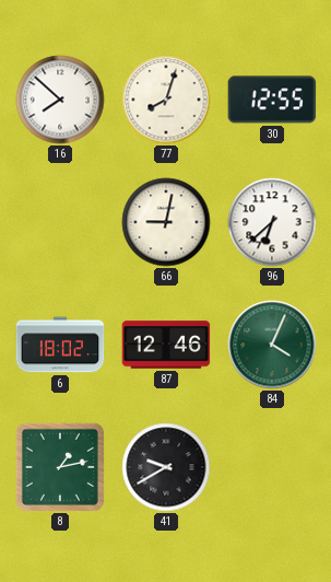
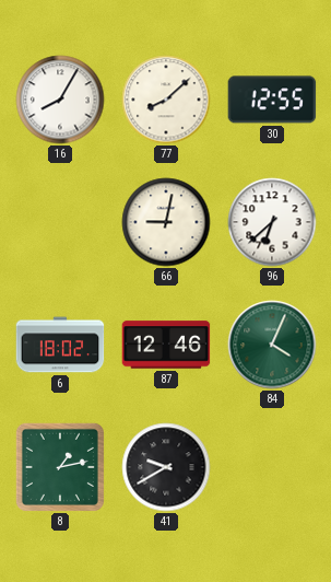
16: 7:52 -> 8:05 (60, 100)
77: 8:03 -> 8:08 (166, 100)
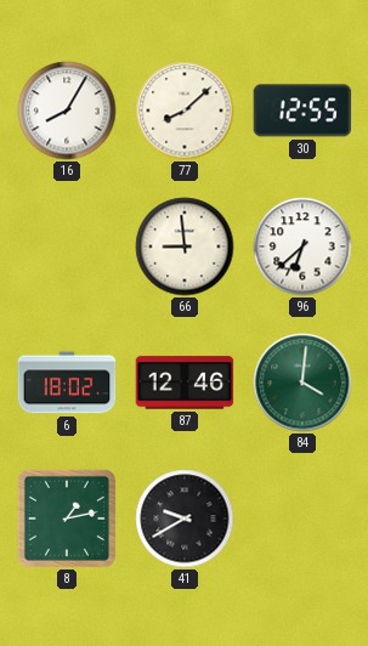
66: 9:02 -> 8:59 (185, 246)
84: 4:04 -> 4:01 (302, 382)
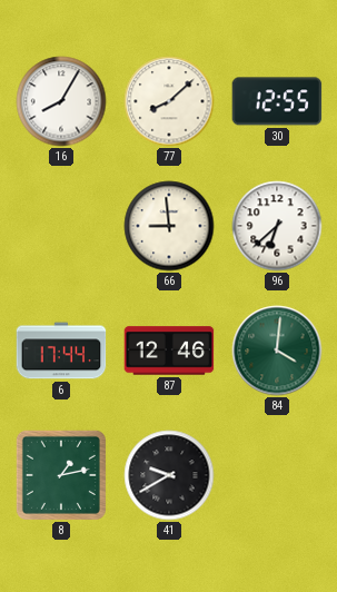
6: 18:02 -> 17:44 (61, 351)
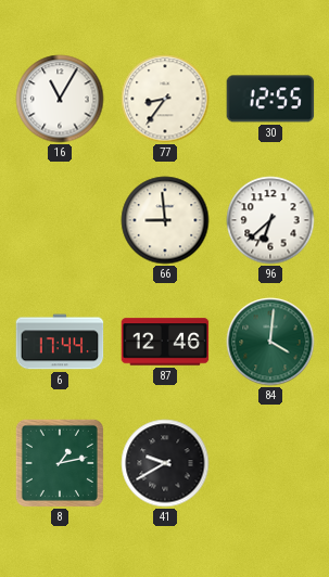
16: 8:05 -> 11:05 (60, 99)
77: 8:08 -> 8:36 (165, 99)
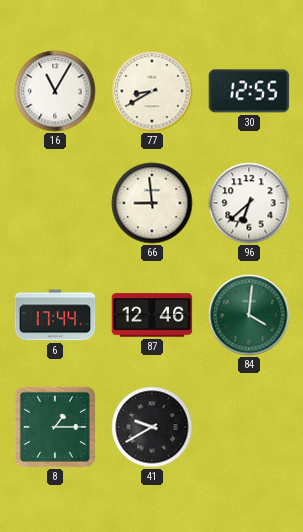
77: 8:36 -> 8:40 (152, 91)
8: 1:13 -> 1:15 (55, 427)
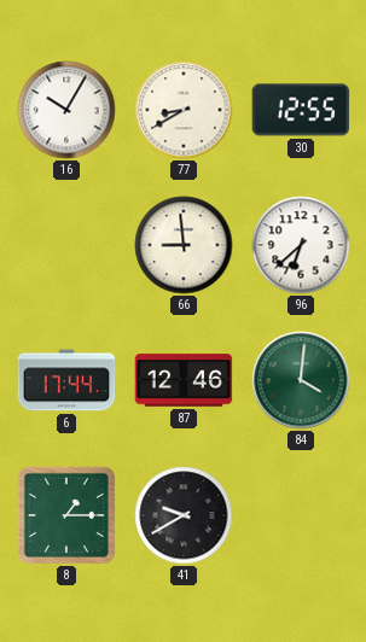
16: 11:05 -> 10:05 (66, 110)
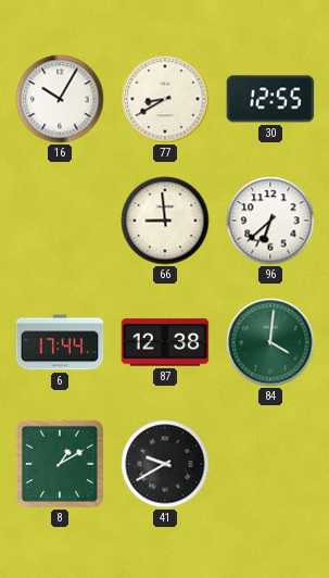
87: 12:46 -> 12:38 (165, 342)
8: 1:15 -> 1:10 (60, 464)
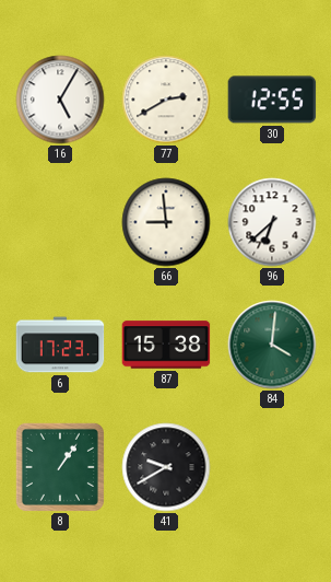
16: 10:05 -> 5:05 (60, 100)
77: 8:40 -> 2:40 (166, 100)
6: 17:44 -> 17:23 (60, 345)
87: 12:38 -> 15:38 (166, 345)
8: 1:10 -> 1:06 (60, 467)
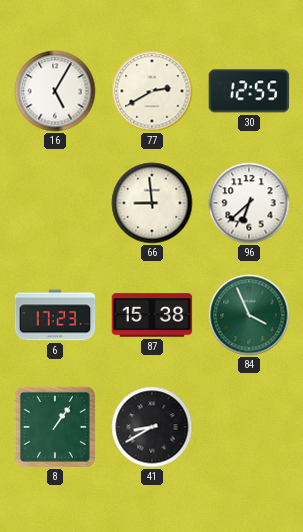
84: 4:01 -> 3:56 (249, 315)
41: 9:40 -> 8:40 (152, 427)
